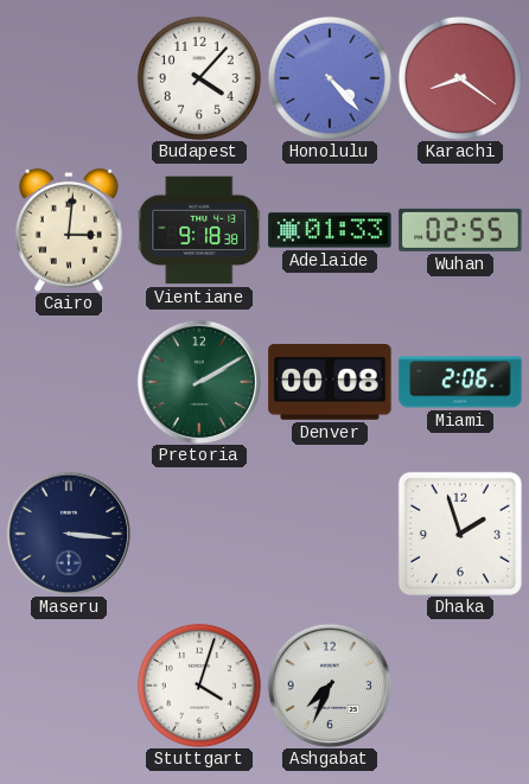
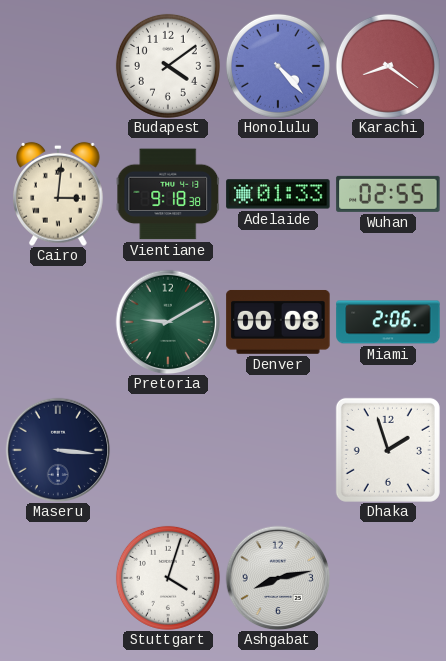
Budapest: 4:07 -> 4:09 (168, 66)
Pretoria: 2:10 -> 9:10 (168, 322)
Ashgabat: 7:34 -> 8:13 (278, 578)
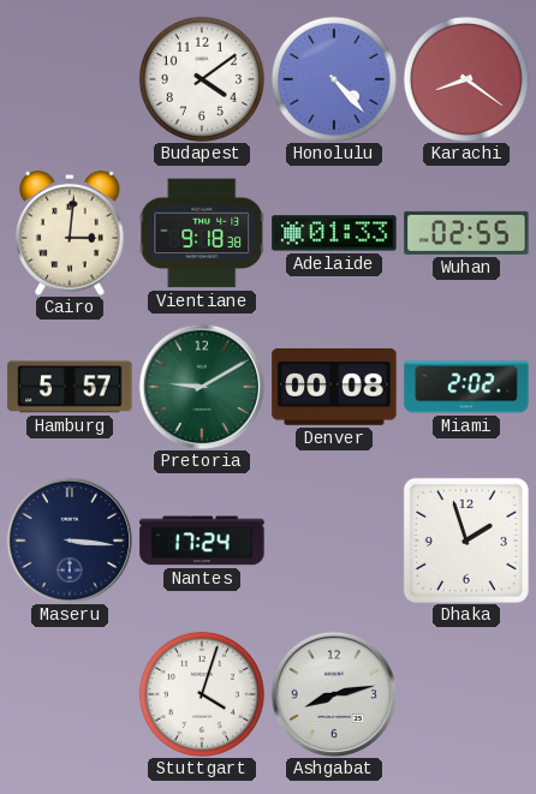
Hamburg: none -> 5:57 (70, 387)
Miami: 2:06 -> 2:02 (466, 387)
Nantes: none -> 17:24 (202, 541)
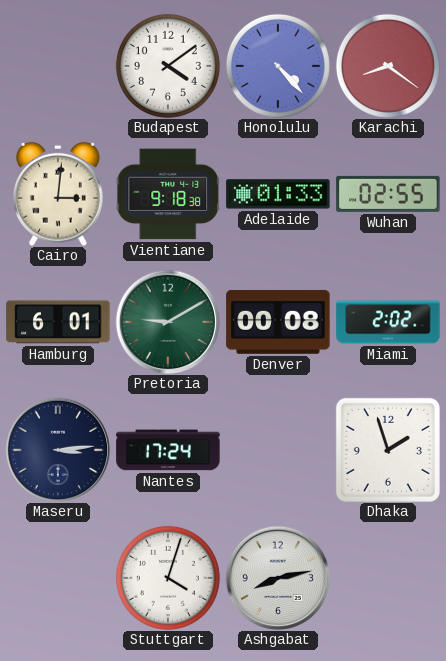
Hamburg: 5:57 -> 6:01 (58, 322)
Maseru: 3:16 -> 3:14 (58, 450)
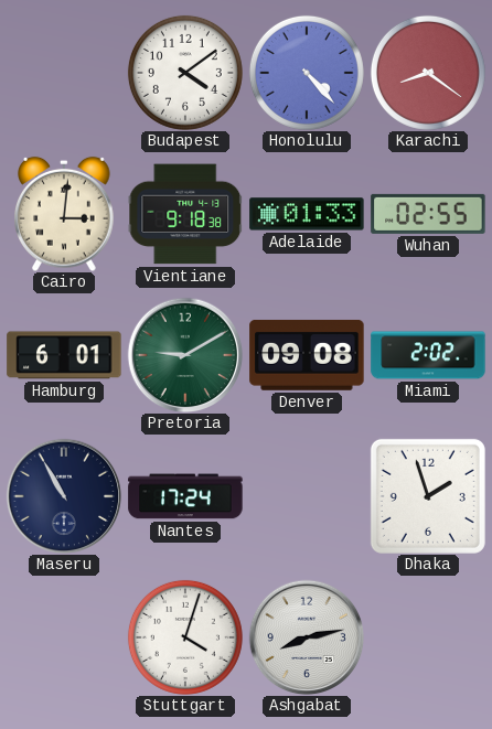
Denver: 00:08 -> 09:08 (307, 355)
Maseru: 3:14 -> 10:55 (64, 496)
